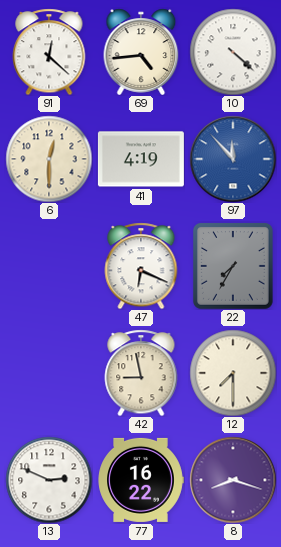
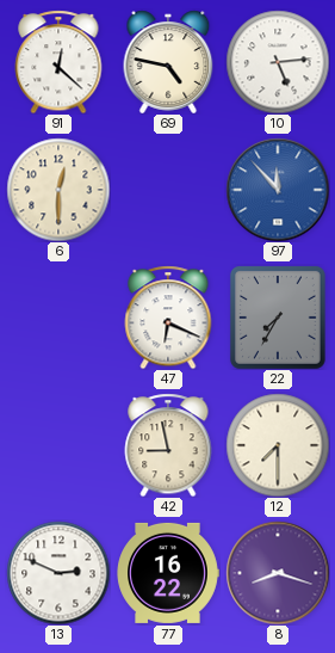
69: 4:44 -> 4:47 (168, 62)
10: 4:22 -> 5:14 (278, 62)
41: 4:19 -> none (141, 159)
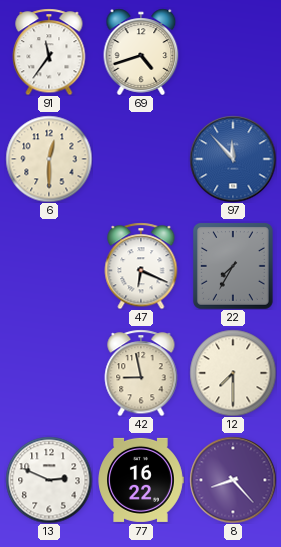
91: 12:22 -> 11:36 (49, 52)
69: 4:47 -> 4:42 (141, 52)
10: 5:14 -> none (278, 62)
8: 8:18 -> 8:23 (233, 480)
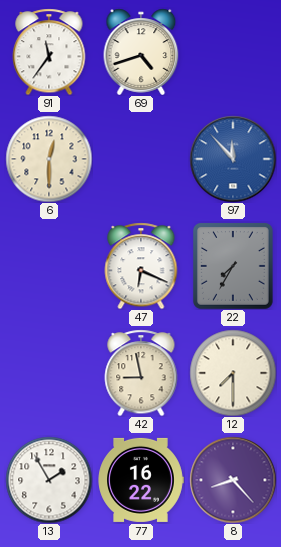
13: 2:49 -> 1:55 (49, 480)
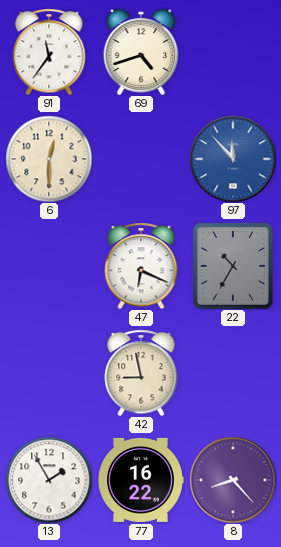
22: 7:35 -> 10:35 (233, 266)
12: 7:30 -> none (233, 373)
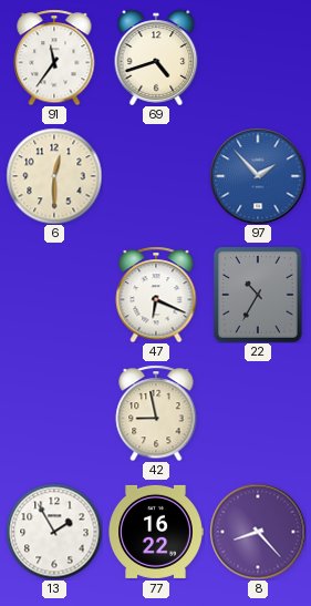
97: 11:53 -> 1:53 (258, 176)
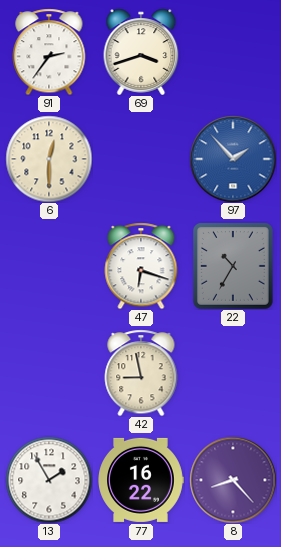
91: 11:36 -> 2:36 (49, 52)
69: 4:42 -> 3:42 (141, 52)
47: 6:19 -> 6:18 (141, 266)
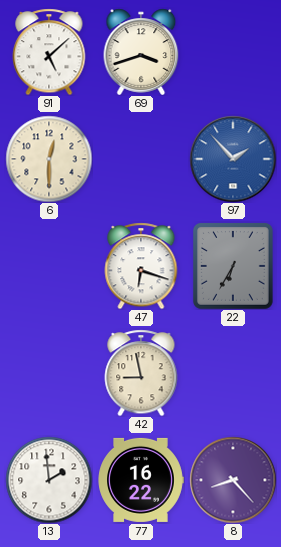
91: 2:36 -> 5:08 (49, 52)
22: 10:35 -> 6:35 (233, 266)
13: 1:55 -> 1:59 (49, 480)
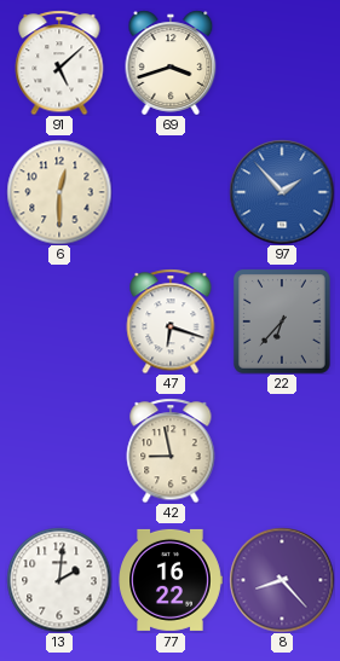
22: 6:35 -> 6:37 (282, 321)
13: 1:59 -> 2:01 (59, 580)
